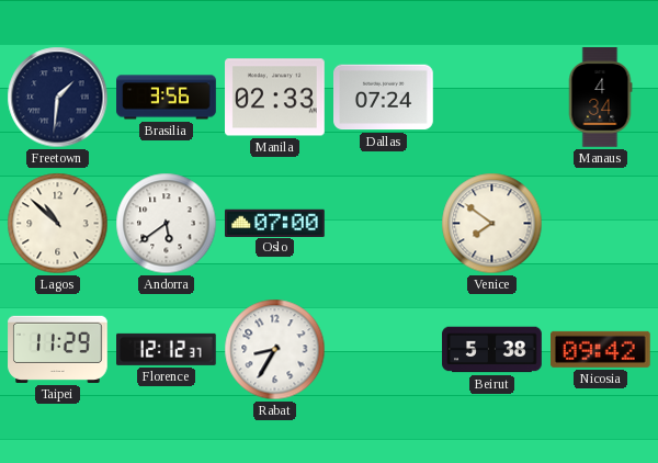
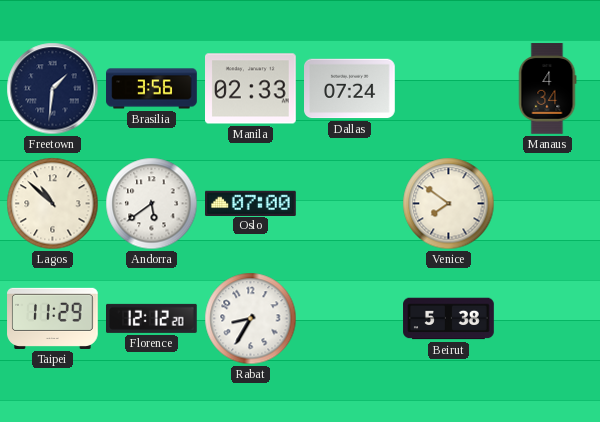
Florence: 12:12:37 -> 12:12:20 (152, 318)
Nicosia: 09:42 -> none (601, 349)
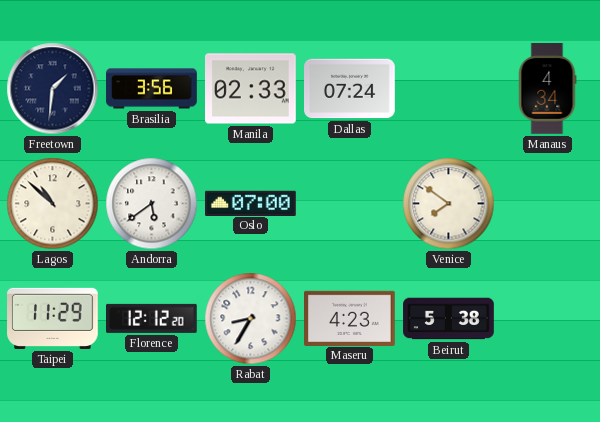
Maseru: none -> 4:23 (350, 318)
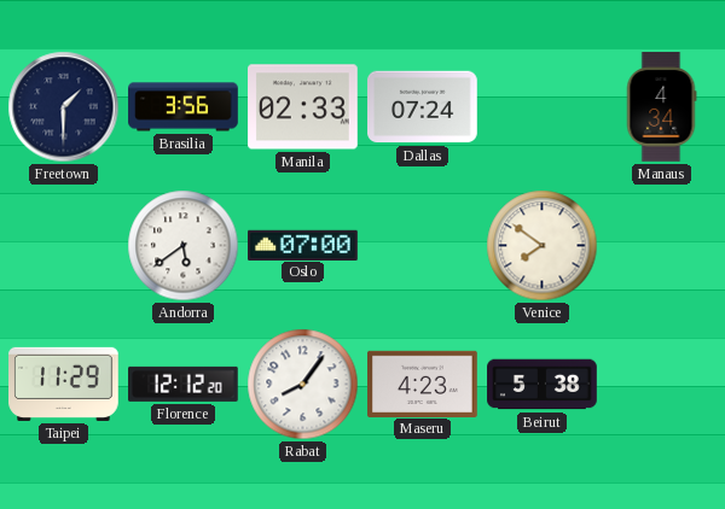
Freetown: 1:31 -> 1:30 (64, 107)
Lagos: 10:52 -> none (53, 204)
Rabat: 8:35 -> 8:06 (303, 385)
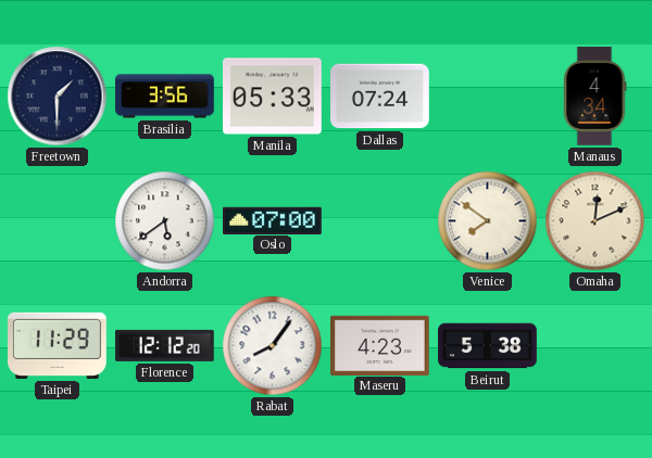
Manila: 02:33 -> 05:33 (273, 97)
Omaha: none -> 12:11 (595, 221)
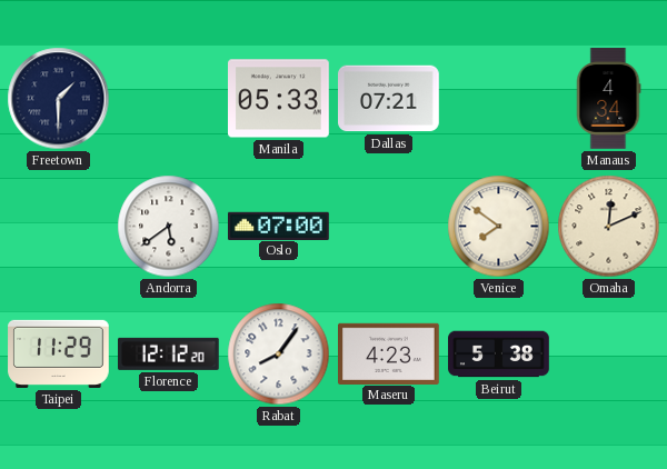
Brasilia: 3:56 -> none (165, 97)
Dallas: 07:24 -> 07:21 (389, 99)
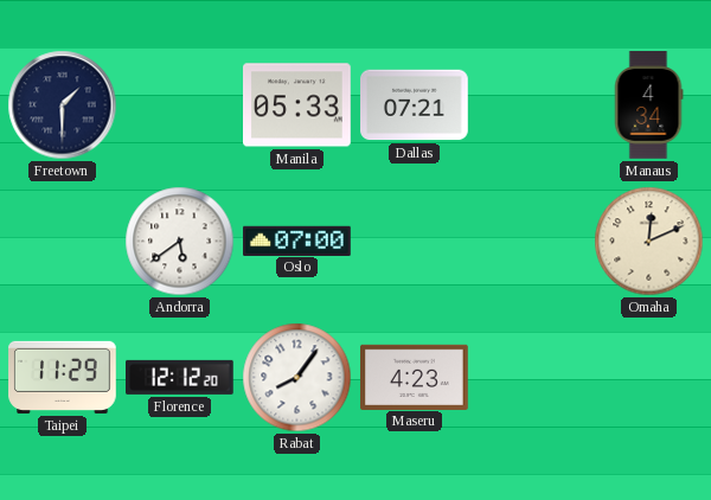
Venice: 7:51 -> none (499, 227)
Beirut: 5:38 -> none (499, 355)
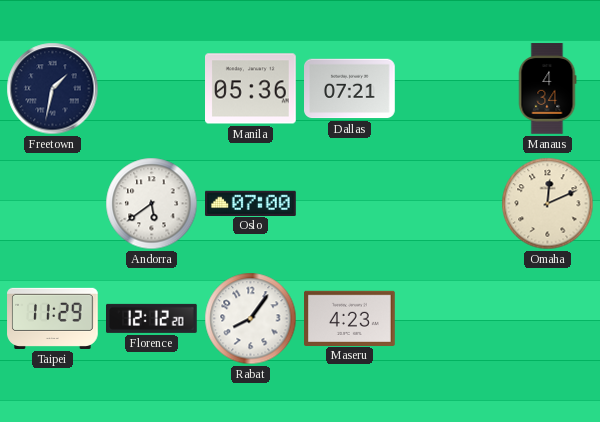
Freetown: 1:30 -> 1:32 (53, 89)
Manila: 05:33 -> 05:36 (251, 89)
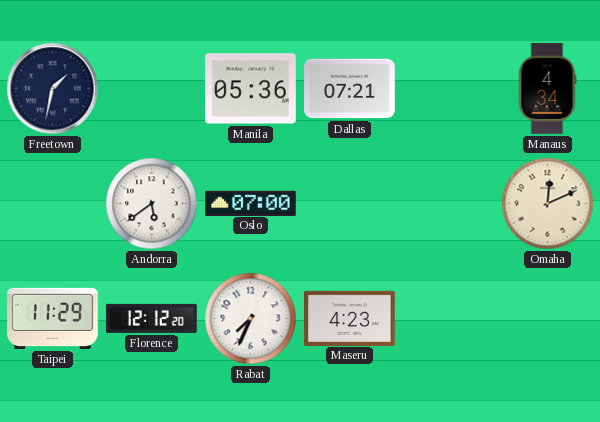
Rabat: 8:06 -> 7:34 (251, 319)
